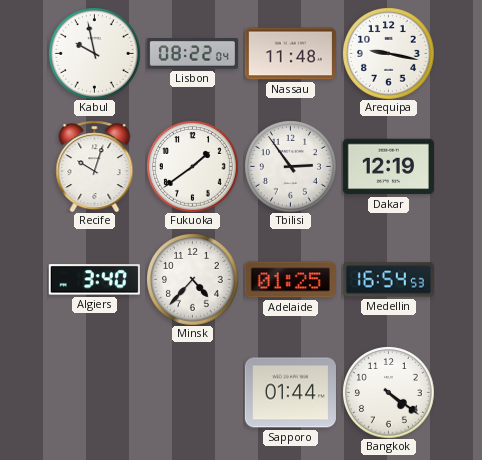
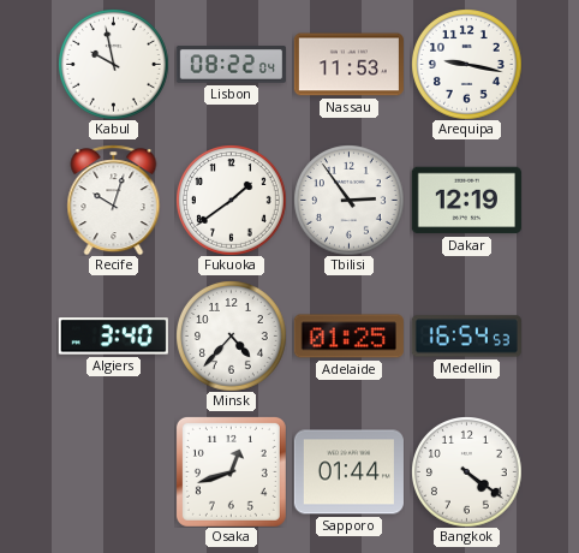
Nassau: 11:48 -> 11:53 (348, 65)
Osaka: none -> 12:42 (231, 471)
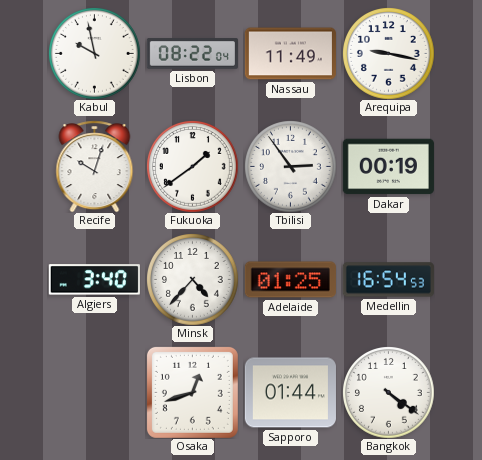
Nassau: 11:53 -> 11:49 (290, 54)
Dakar: 12:19 -> 00:19 (388, 167)
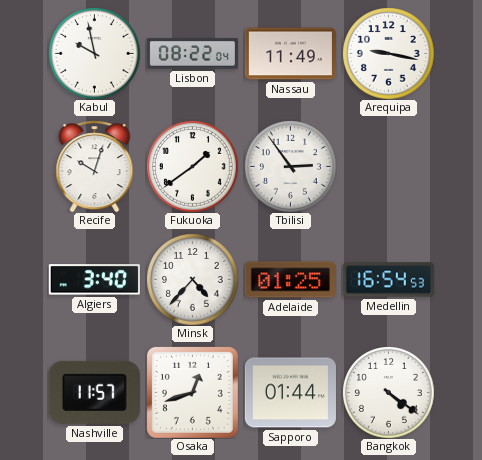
Dakar: 00:19 -> none (388, 167)
Nashville: none -> 11:57 (94, 392)
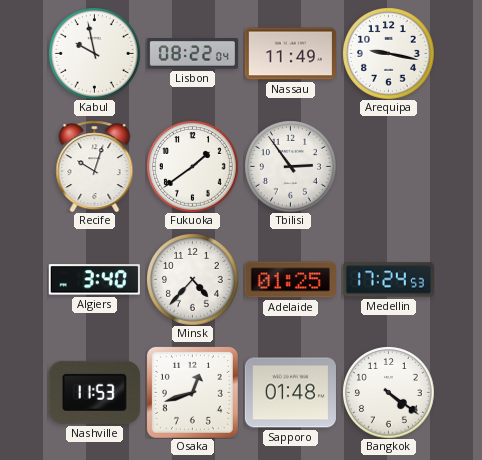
Medellin: 16:54 -> 17:24 (388, 280)
Nashville: 11:57 -> 11:53 (94, 392)
Sapporo: 01:44 -> 01:48 (290, 393)
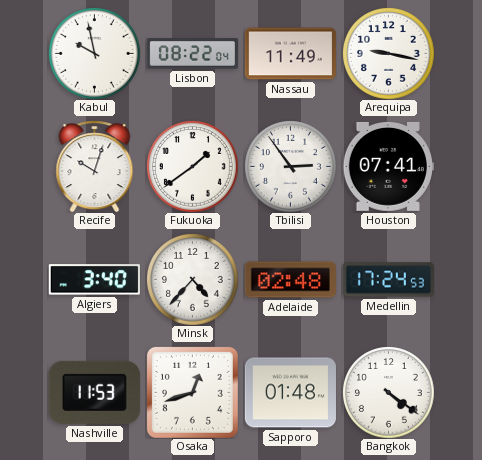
Houston: none -> 07:41 (388, 166)
Adelaide: 01:25 -> 02:48 (290, 280)
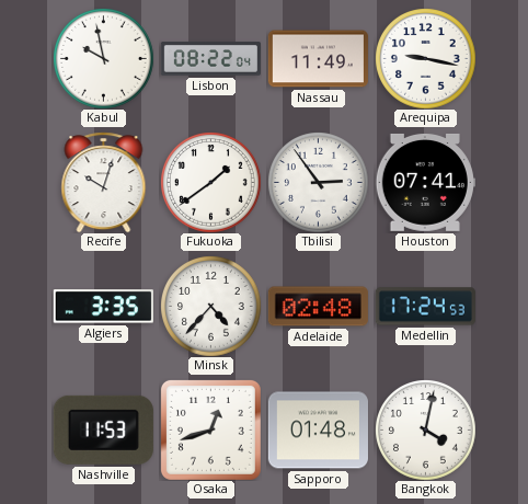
Algiers: 3:40 -> 3:35 (103, 307)
Bangkok: 4:21 -> 4:02 (426, 431)
